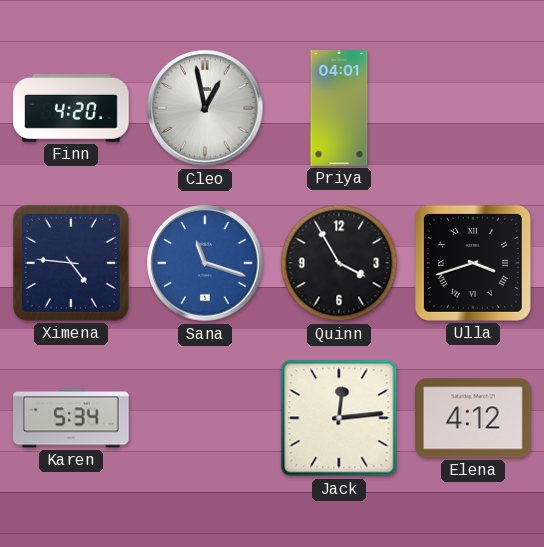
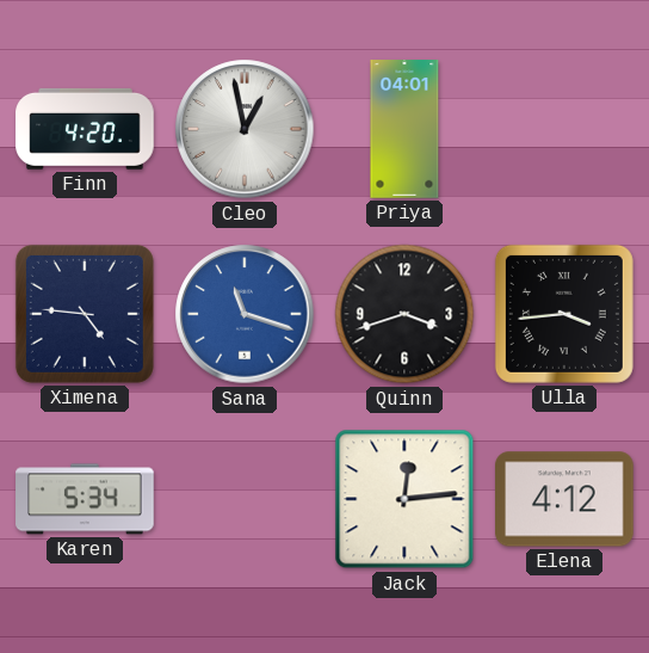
Quinn: 3:55 -> 3:42 (404, 314)
Ulla: 3:42 -> 3:44 (564, 314)
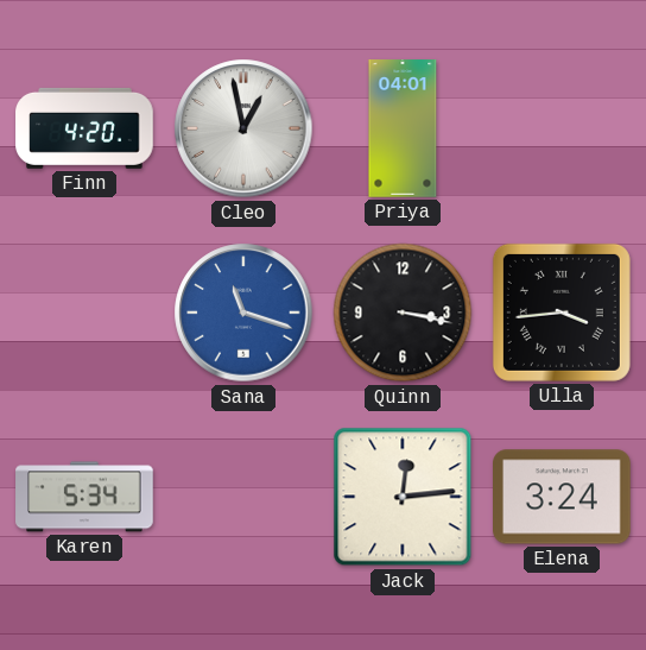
Ximena: 4:46 -> none (85, 314)
Quinn: 3:42 -> 3:17 (403, 313)
Elena: 4:12 -> 3:24 (563, 497)
